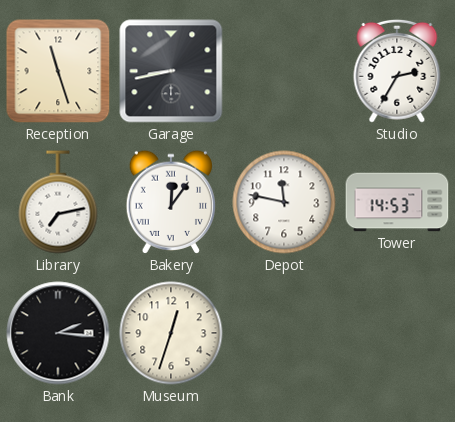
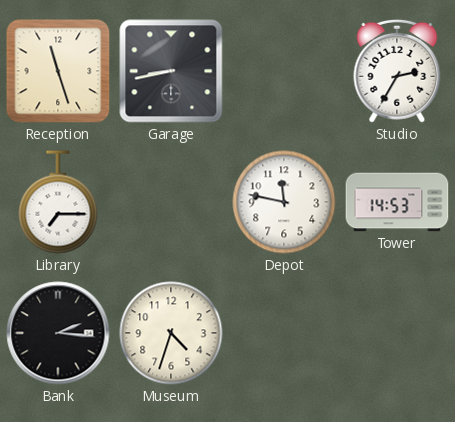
Library: 7:13 -> 7:15 (58, 202)
Bakery: 12:06 -> none (170, 202)
Museum: 12:33 -> 4:33 (171, 333)
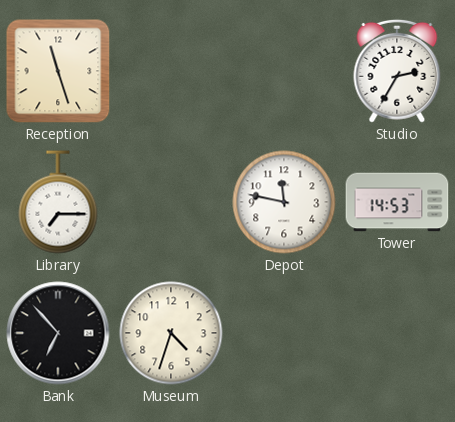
Garage: 8:43 -> none (171, 71)
Bank: 2:16 -> 6:53 (58, 333)
